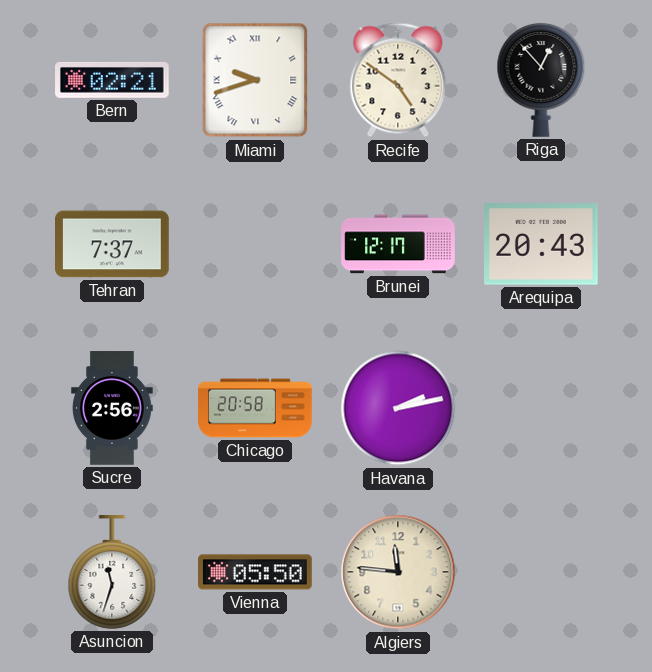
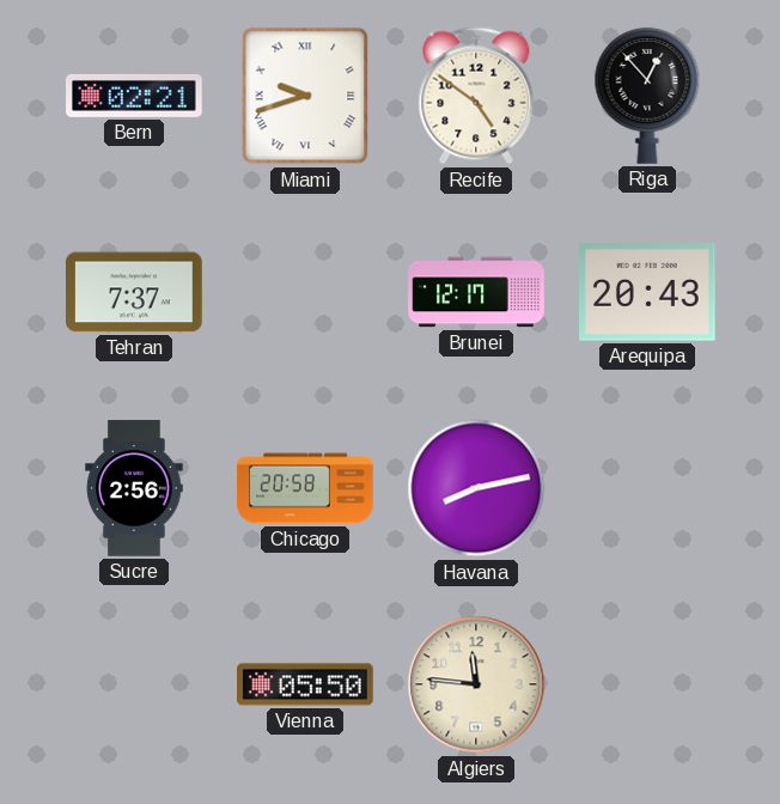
Havana: 2:13 -> 8:13 (476, 488)
Asuncion: 11:33 -> none (112, 572)
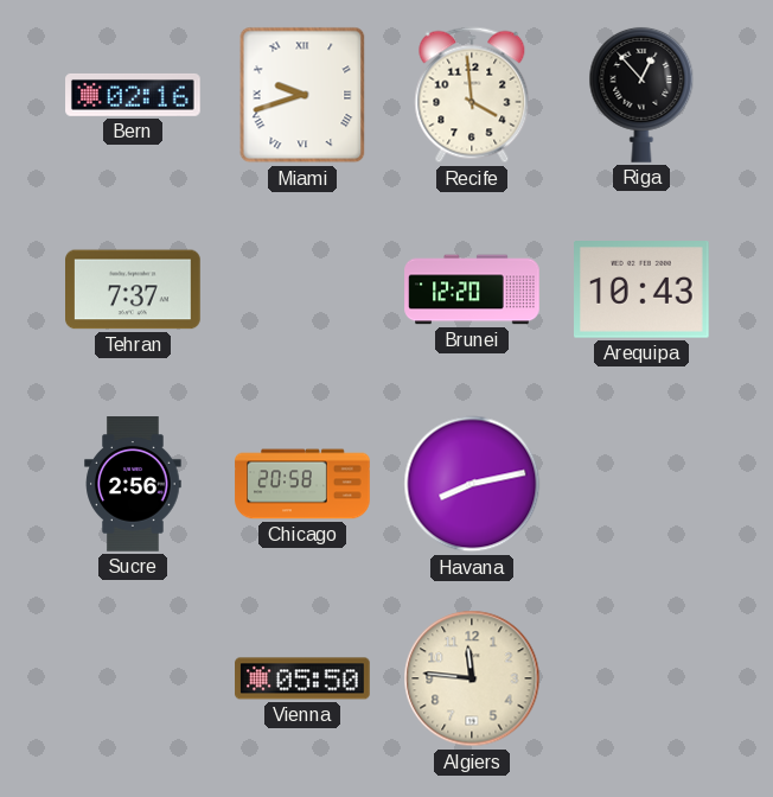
Bern: 02:21 -> 02:16 (133, 95)
Recife: 4:51 -> 3:59 (472, 95)
Brunei: 12:17 -> 12:20 (472, 289)
Arequipa: 20:43 -> 10:43 (643, 291)
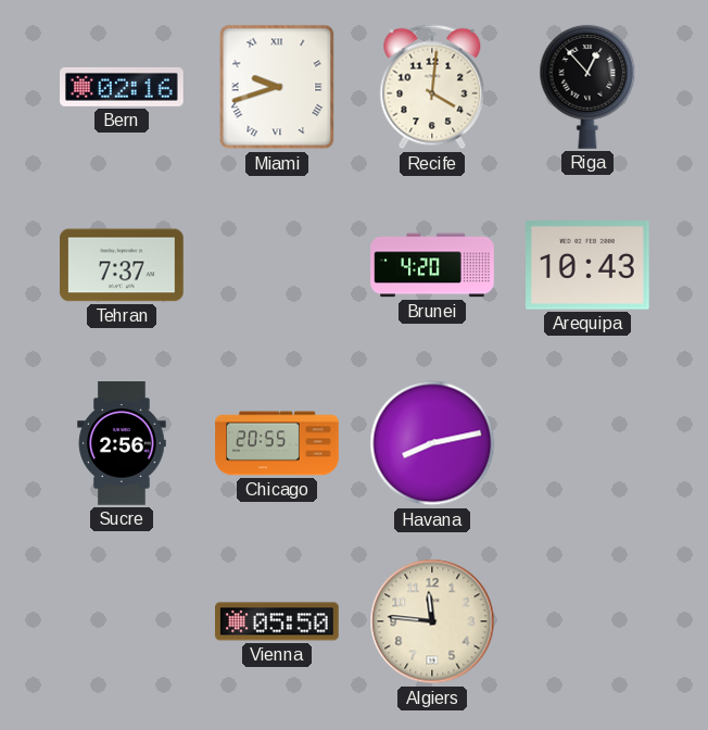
Recife: 3:59 -> 4:01 (432, 87)
Brunei: 12:20 -> 4:20 (432, 265)
Chicago: 20:58 -> 20:55 (277, 443)
